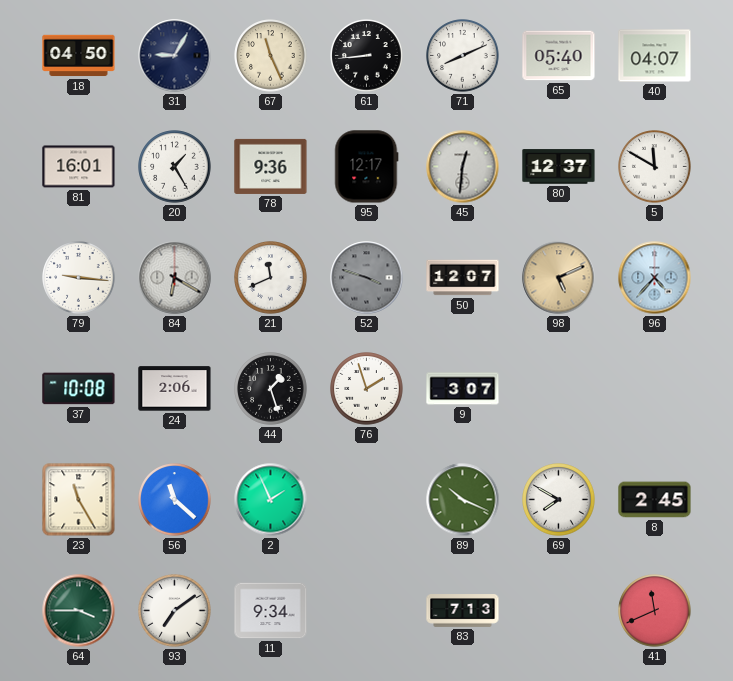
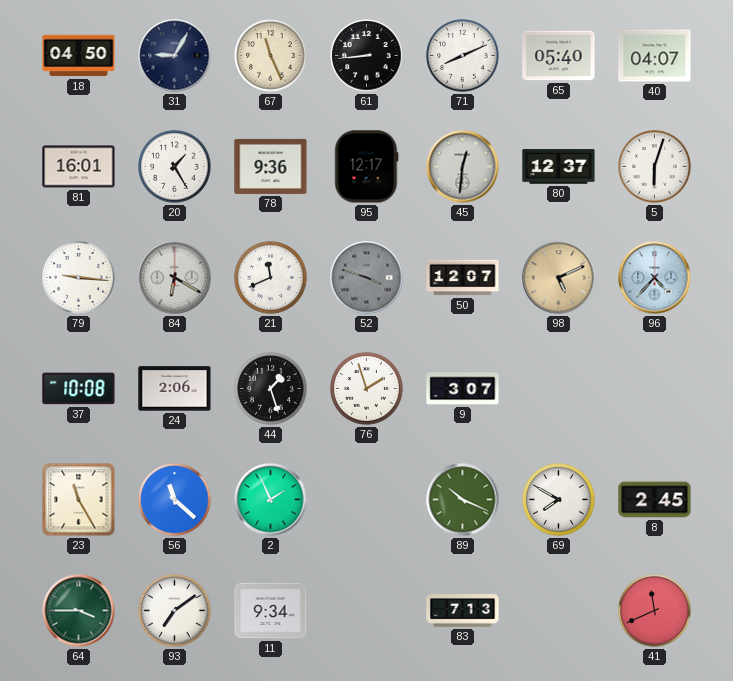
5: 11:50 -> 6:03 (655, 167)
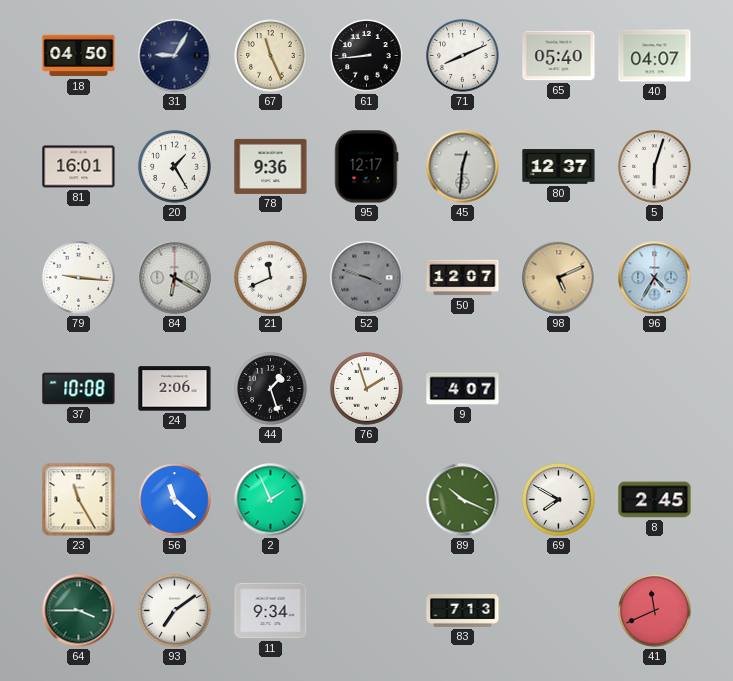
96: 4:37 -> 4:35 (655, 278)
9: 3:07 -> 4:07 (463, 389)
